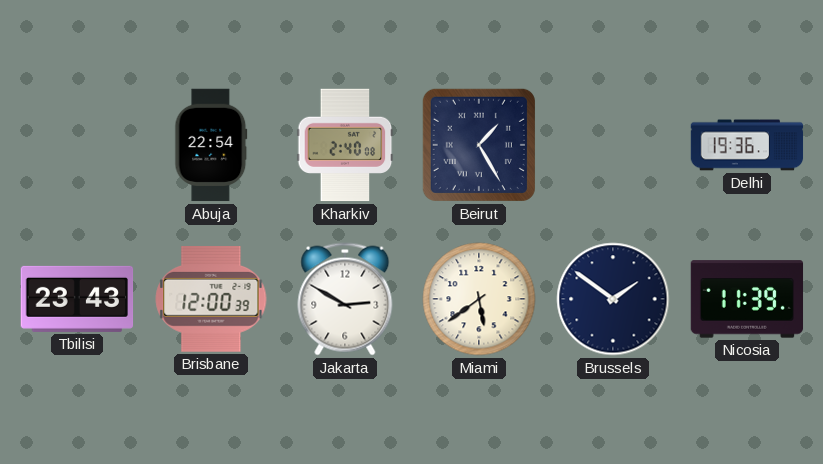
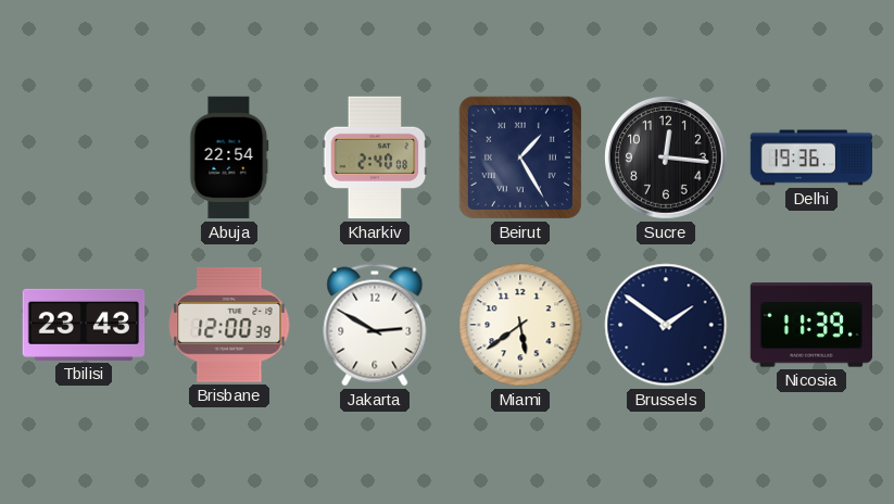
Sucre: none -> 12:16 (666, 157)
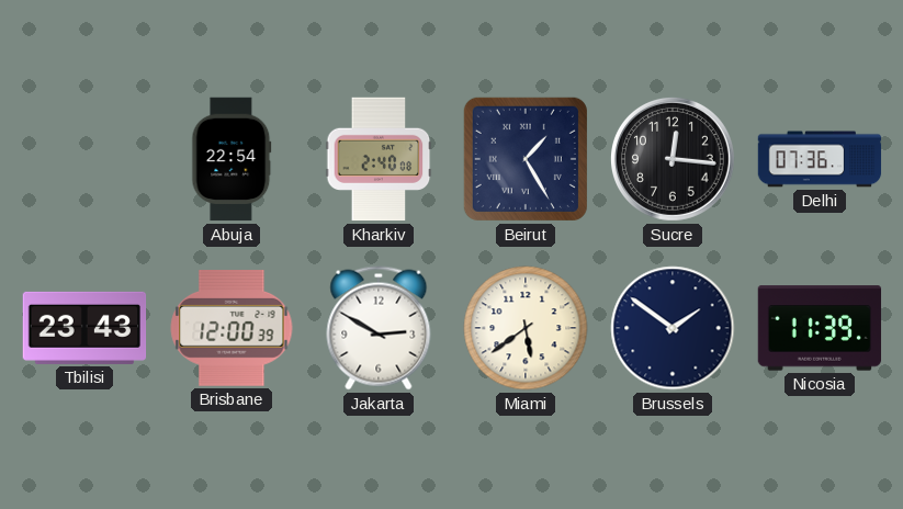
Delhi: 19:36 -> 07:36 (820, 159)
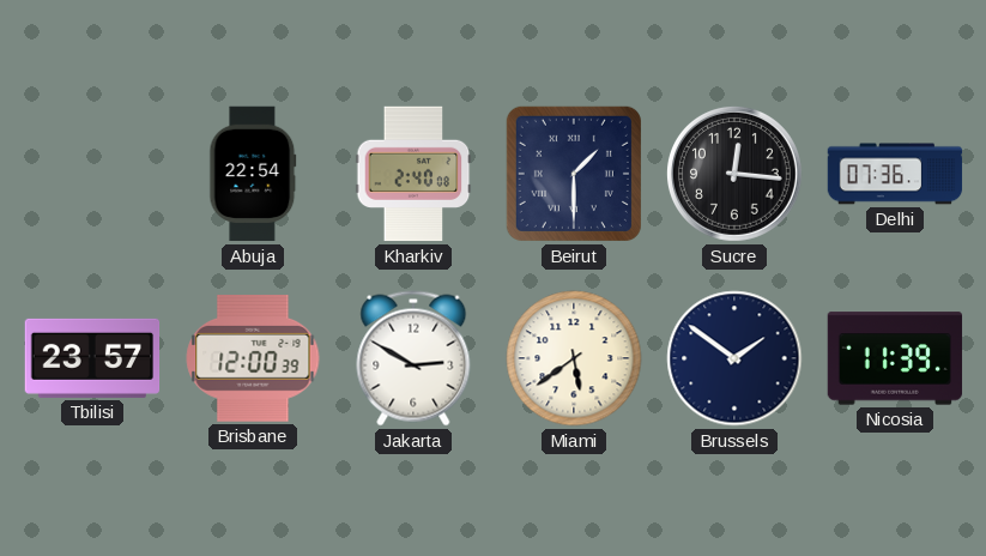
Beirut: 1:25 -> 1:30 (574, 174)
Tbilisi: 23:43 -> 23:57 (92, 358)
